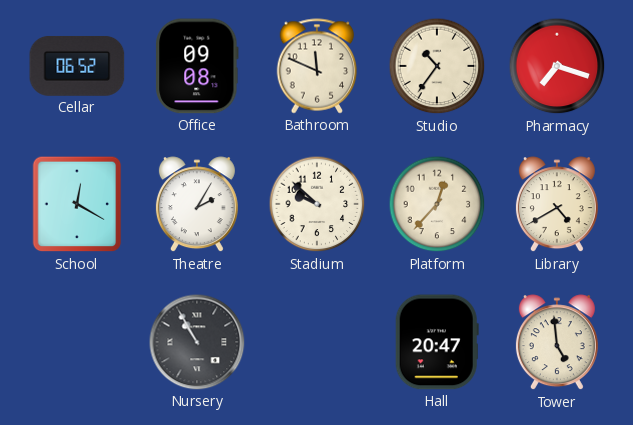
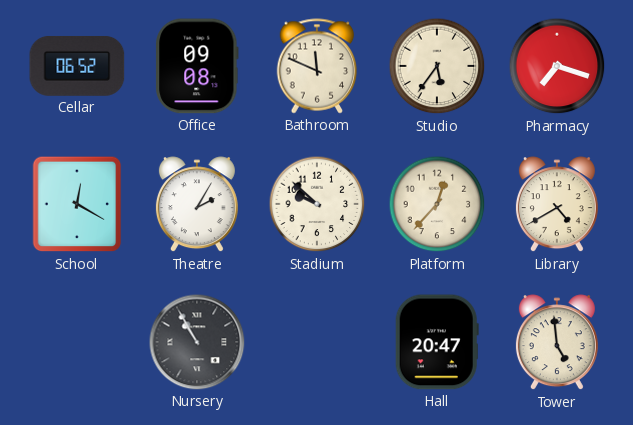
Studio: 10:36 -> 5:36 (437, 66)
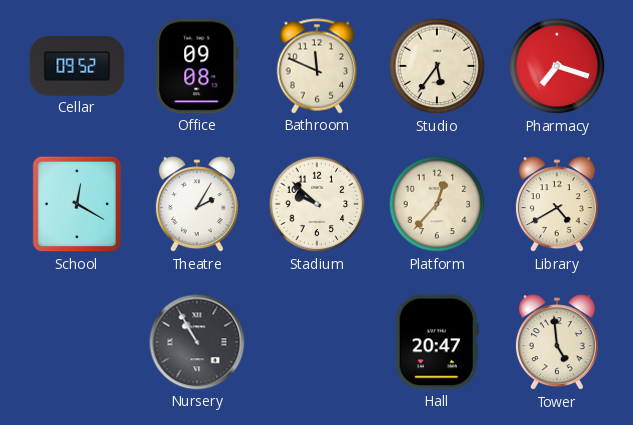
Cellar: 06:52 -> 09:52 (77, 66)
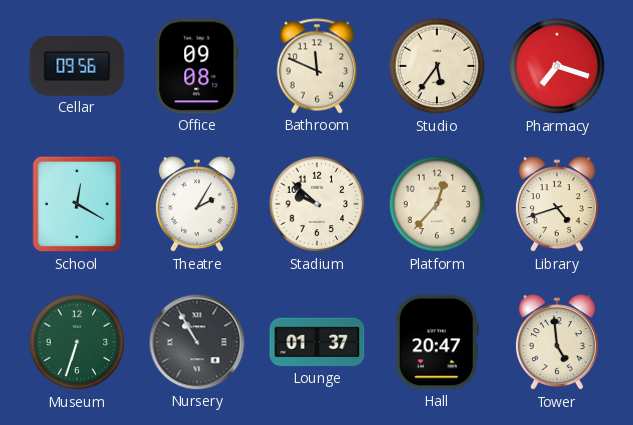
Cellar: 09:52 -> 09:56 (77, 66)
Library: 4:40 -> 4:42 (557, 205)
Museum: none -> 6:33 (77, 342)
Lounge: none -> 01:37 (317, 342)
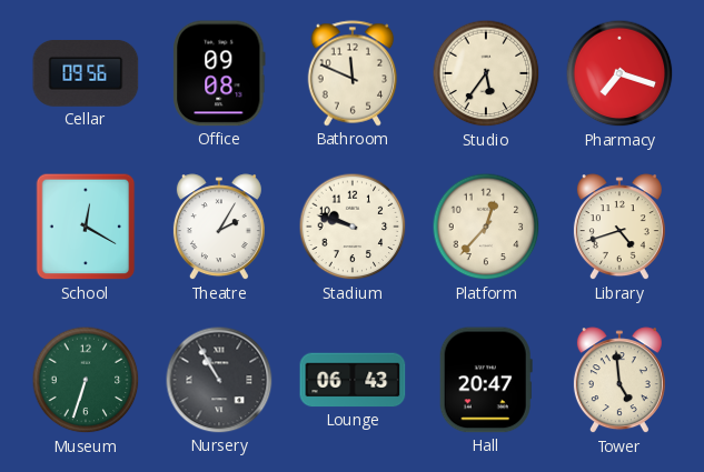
Stadium: 9:52 -> 9:48 (353, 227)
Lounge: 01:37 -> 06:43 (353, 380)
